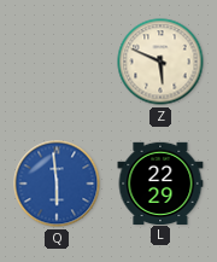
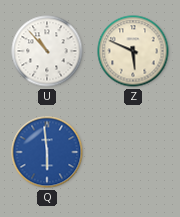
U: none -> 10:53 (47, 51)
L: 22:29 -> none (160, 182)
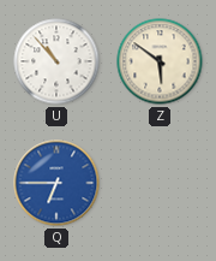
Z: 5:49 -> 5:51 (160, 61)
Q: 5:59 -> 6:45 (56, 183)
